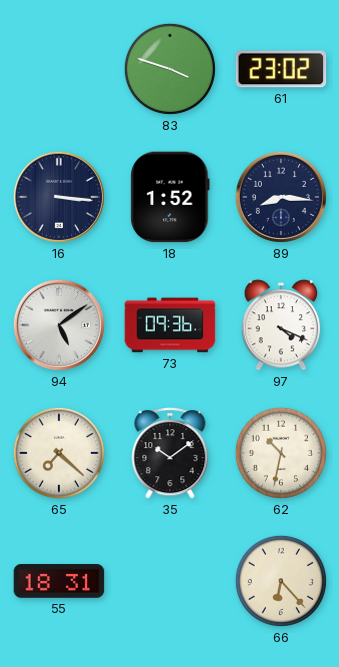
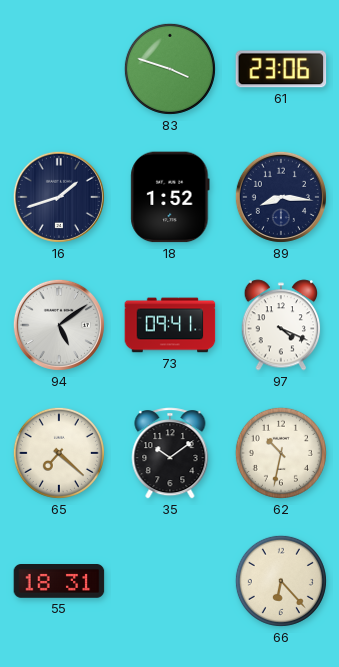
61: 23:02 -> 23:06 (281, 69)
16: 3:16 -> 1:42 (59, 197)
73: 09:36 -> 09:41 (170, 325)
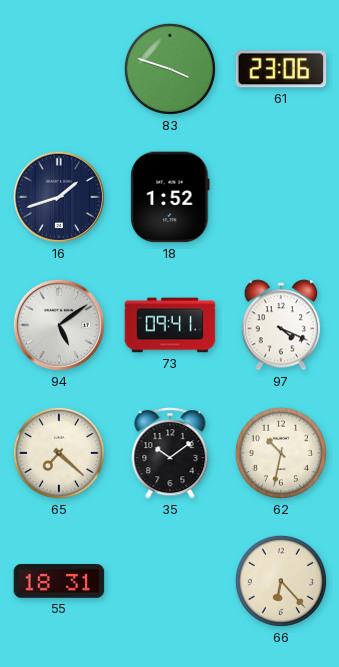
89: 8:16 -> none (281, 197)
